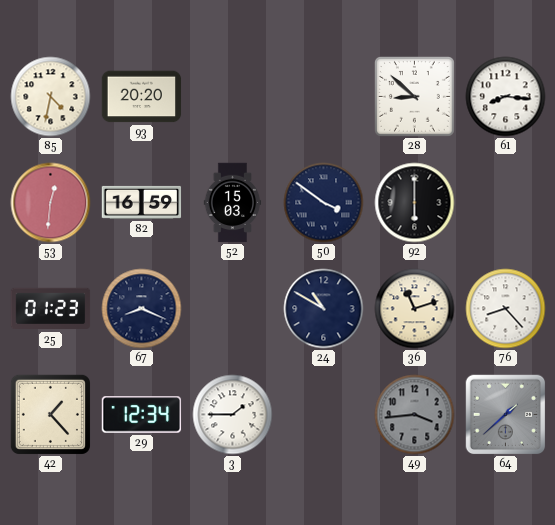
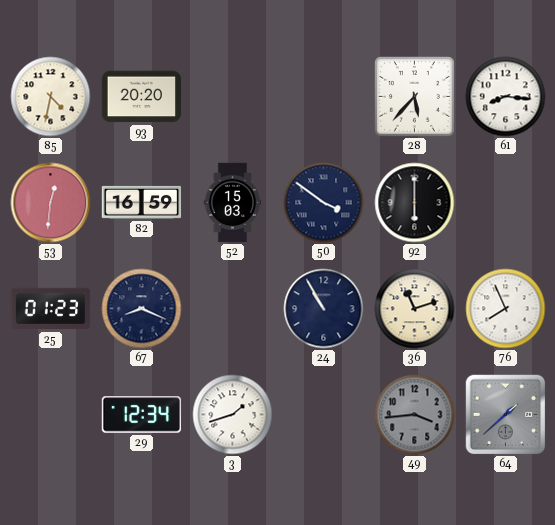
28: 8:52 -> 5:37 (414, 96)
24: 10:50 -> 10:55 (324, 309)
76: 8:23 -> 7:56 (506, 309)
42: 1:23 -> none (50, 414)
3: 1:45 -> 1:42 (233, 415)
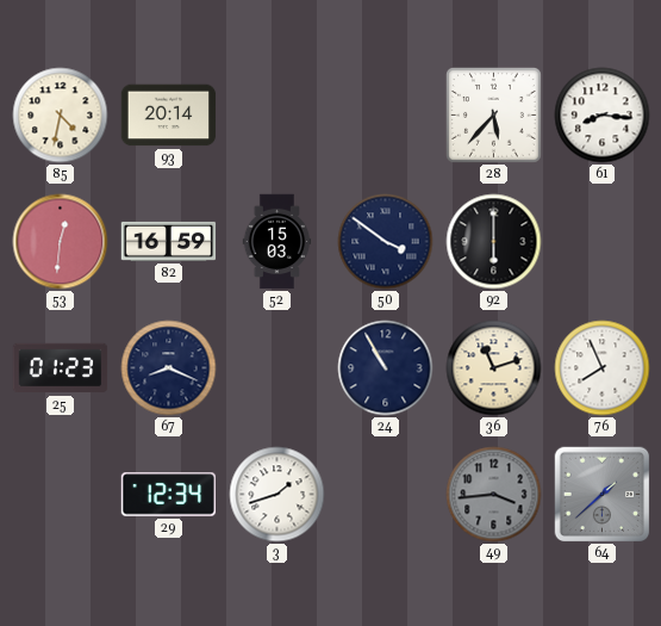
93: 20:20 -> 20:14 (169, 116)
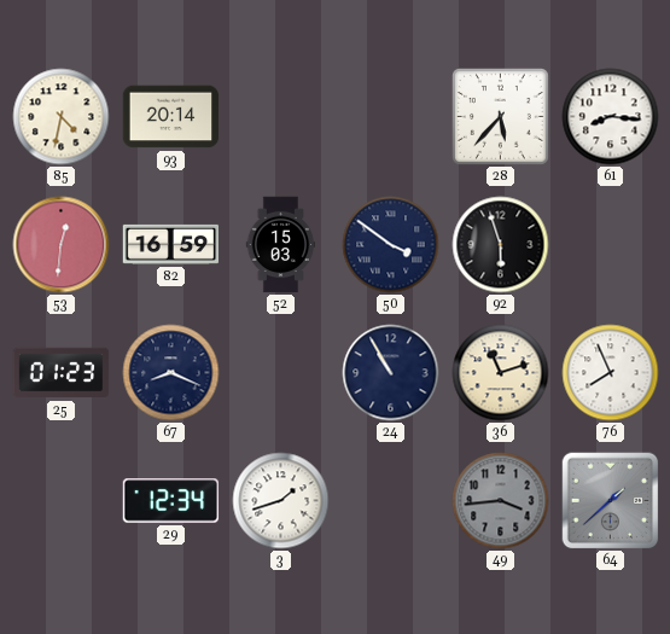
92: 6:00 -> 5:57 (501, 245)
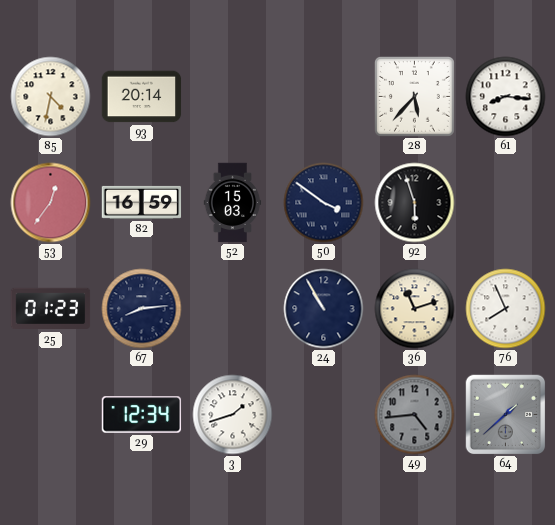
53: 12:31 -> 12:36 (51, 203)
67: 8:19 -> 8:14 (142, 309)
49: 3:44 -> 4:44 (415, 415)
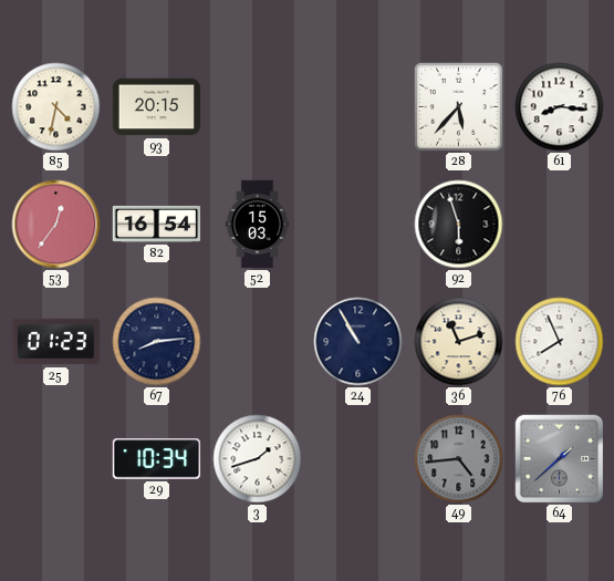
93: 20:14 -> 20:15 (157, 107)
82: 16:59 -> 16:54 (157, 224)
50: 3:51 -> none (324, 203)
29: 12:34 -> 10:34 (157, 459)
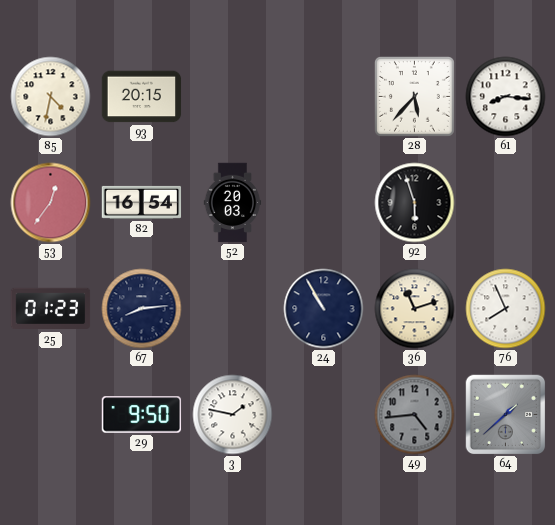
52: 15:03 -> 20:03 (233, 203)
29: 10:34 -> 9:50 (142, 415)
3: 1:42 -> 1:47 (233, 415)
